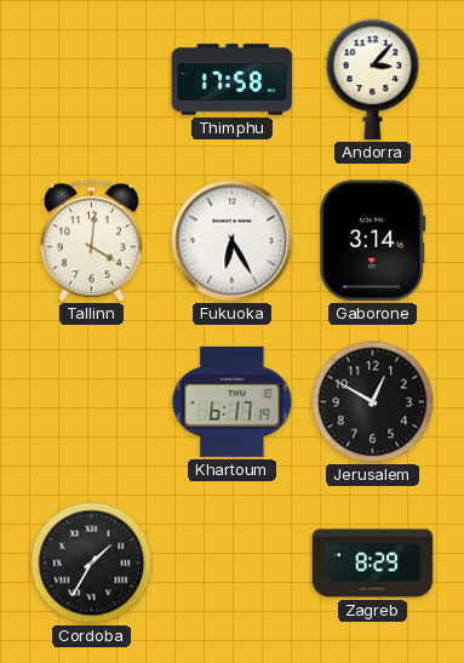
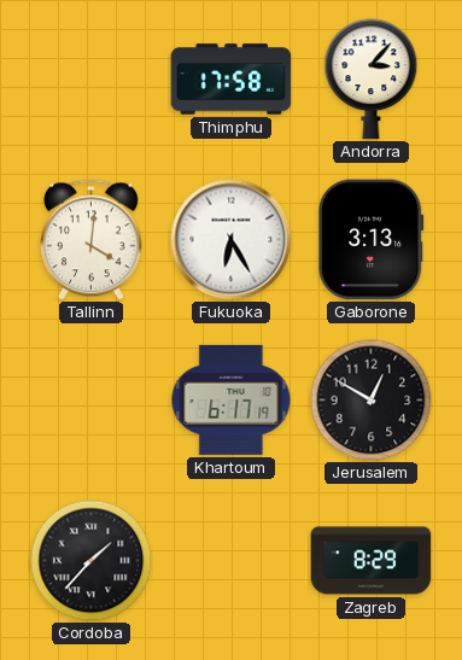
Gaborone: 3:14 -> 3:13 (372, 240)
Cordoba: 1:35 -> 1:37 (92, 561)
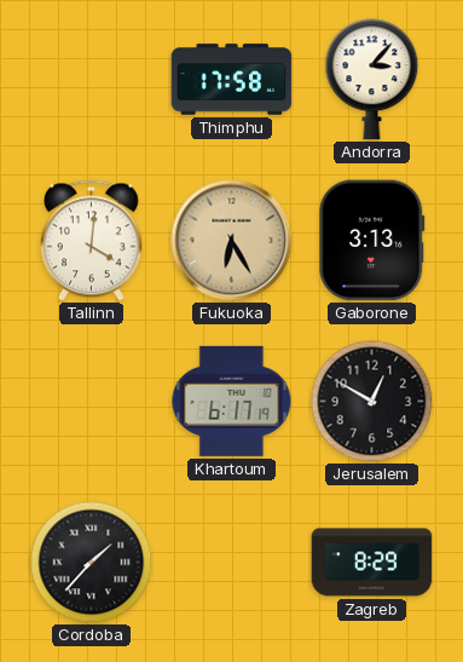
Fukuoka dial: white -> champagne (232, 241)
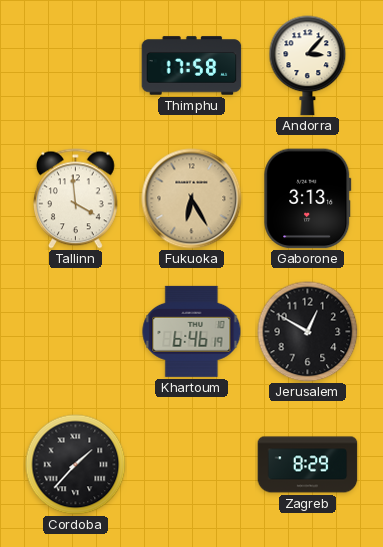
Tallinn: 4:01 -> 3:59 (76, 199)
Khartoum: 6:17 -> 6:46 (192, 331)
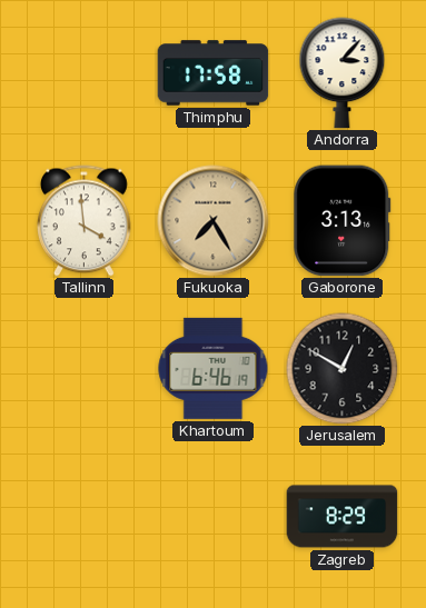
Fukuoka: 6:25 -> 7:25 (214, 221)
Cordoba: 1:37 -> none (76, 465)
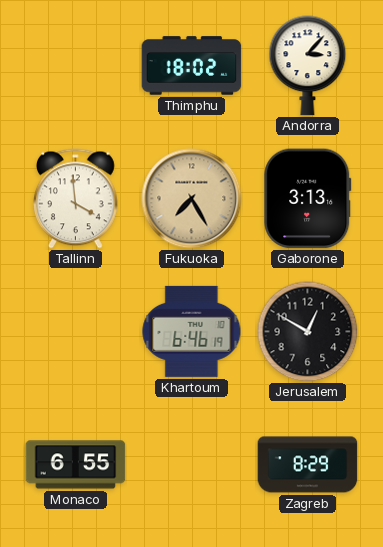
Thimphu: 17:58 -> 18:02 (192, 66)
Monaco: none -> 6:55 (76, 465)
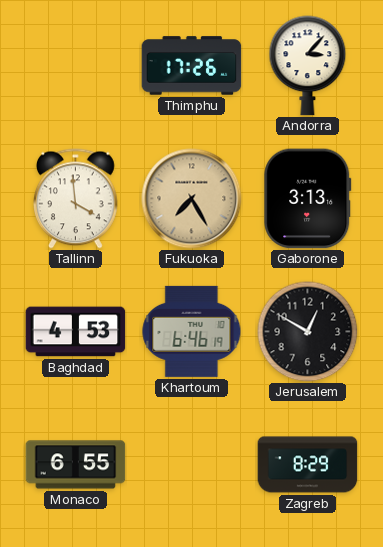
Thimphu: 18:02 -> 17:26 (192, 66)
Baghdad: none -> 4:53 (76, 332)
